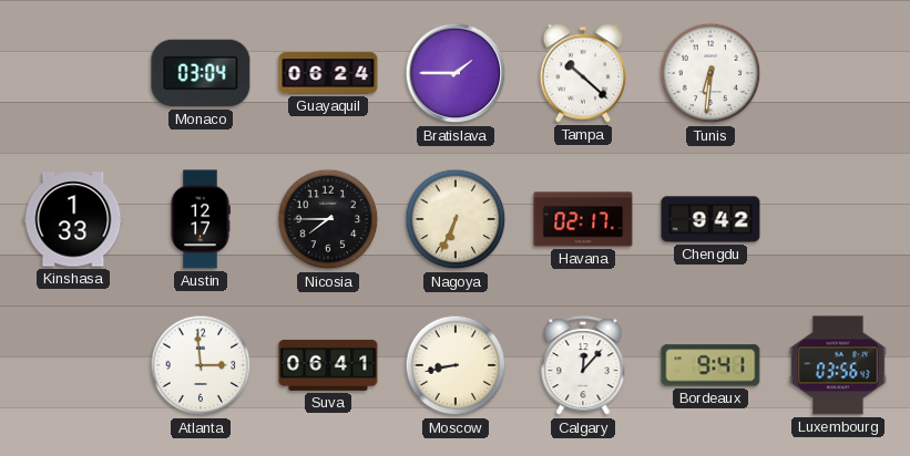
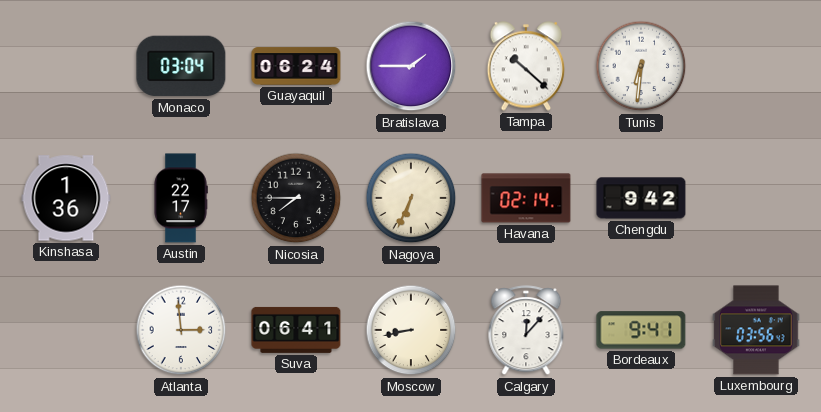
Kinshasa: 1:33 -> 1:36 (66, 198)
Austin: 12:17 -> 22:17 (181, 198)
Havana: 02:17 -> 02:14 (526, 198)
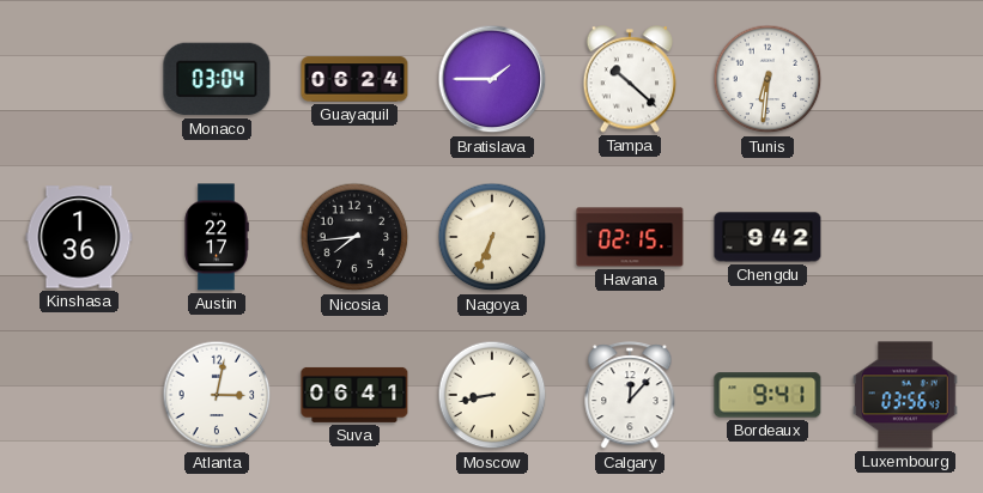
Nicosia: 7:45 -> 7:44 (354, 237)
Havana: 02:14 -> 02:15 (630, 237)
Atlanta: 2:59 -> 3:02 (217, 395)
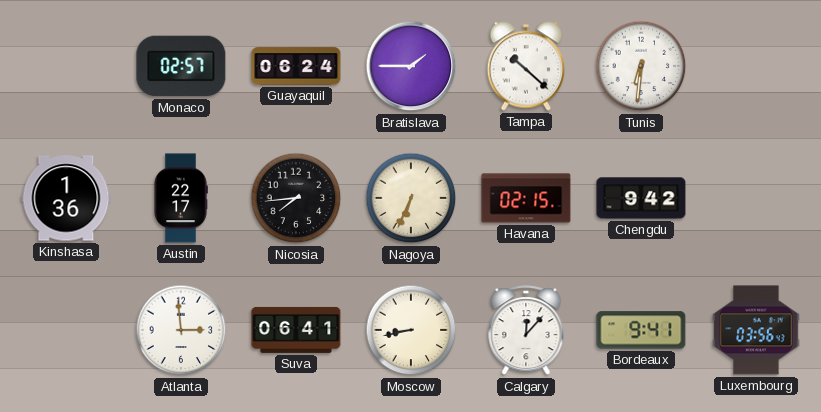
Monaco: 03:04 -> 02:57 (181, 66)
Atlanta: 3:02 -> 2:59 (181, 330)
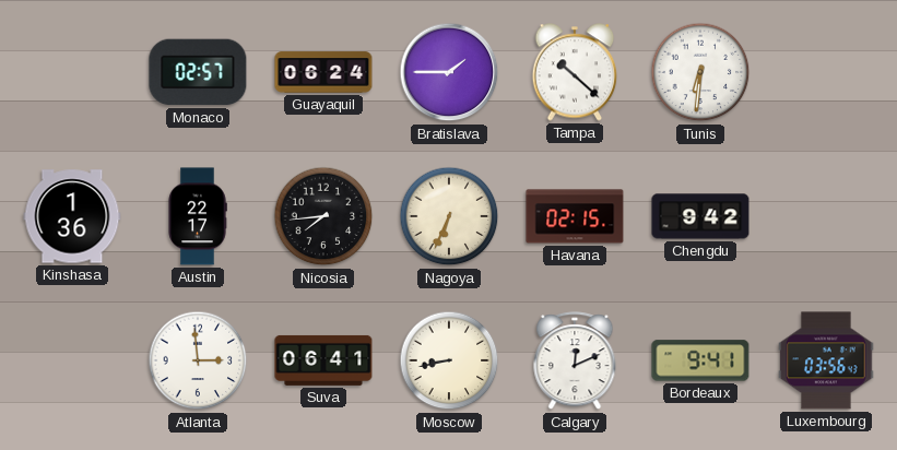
Calgary: 12:07 -> 12:11 (575, 362)
